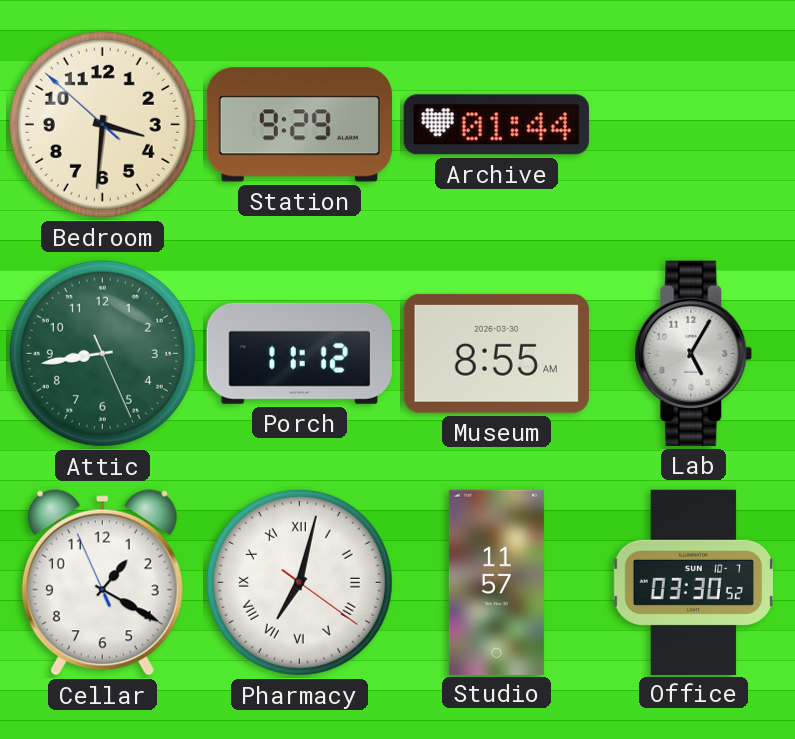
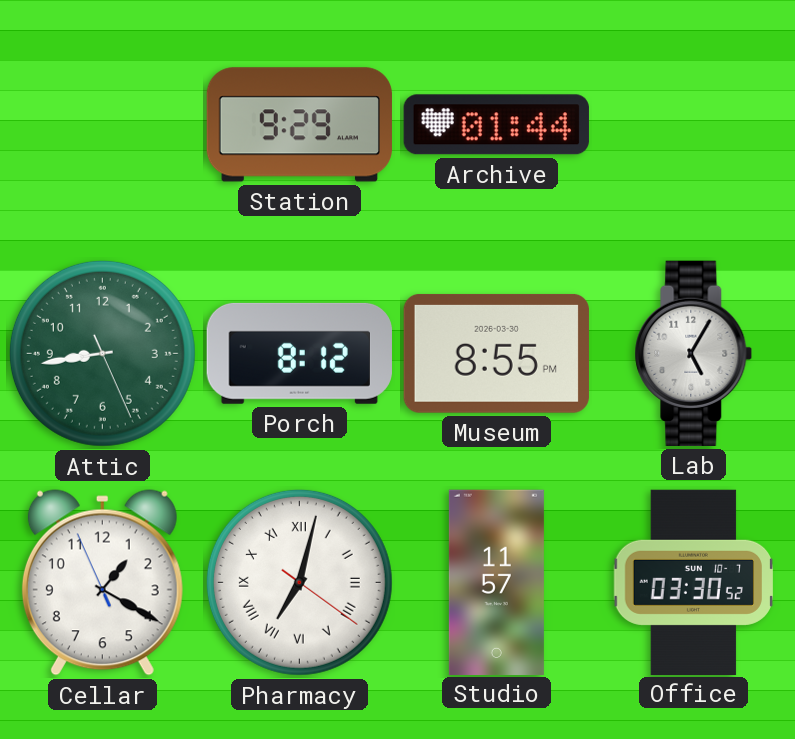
Bedroom: 3:30 -> none (102, 124)
Porch: 11:12 -> 8:12 (299, 353)
Museum: 8:55 AM -> 8:55 PM (496, 353)
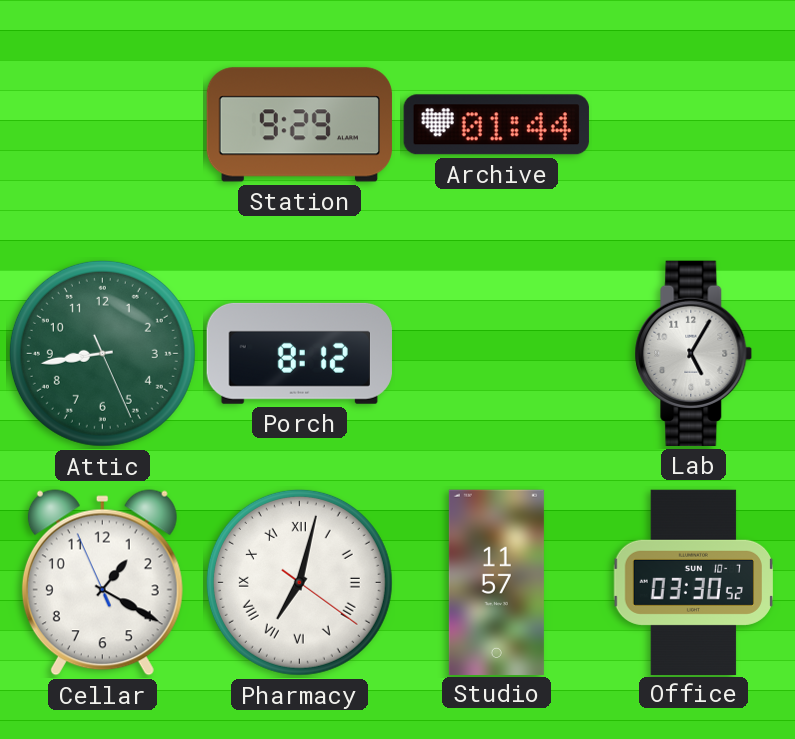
Museum: 8:55 -> none (496, 353)
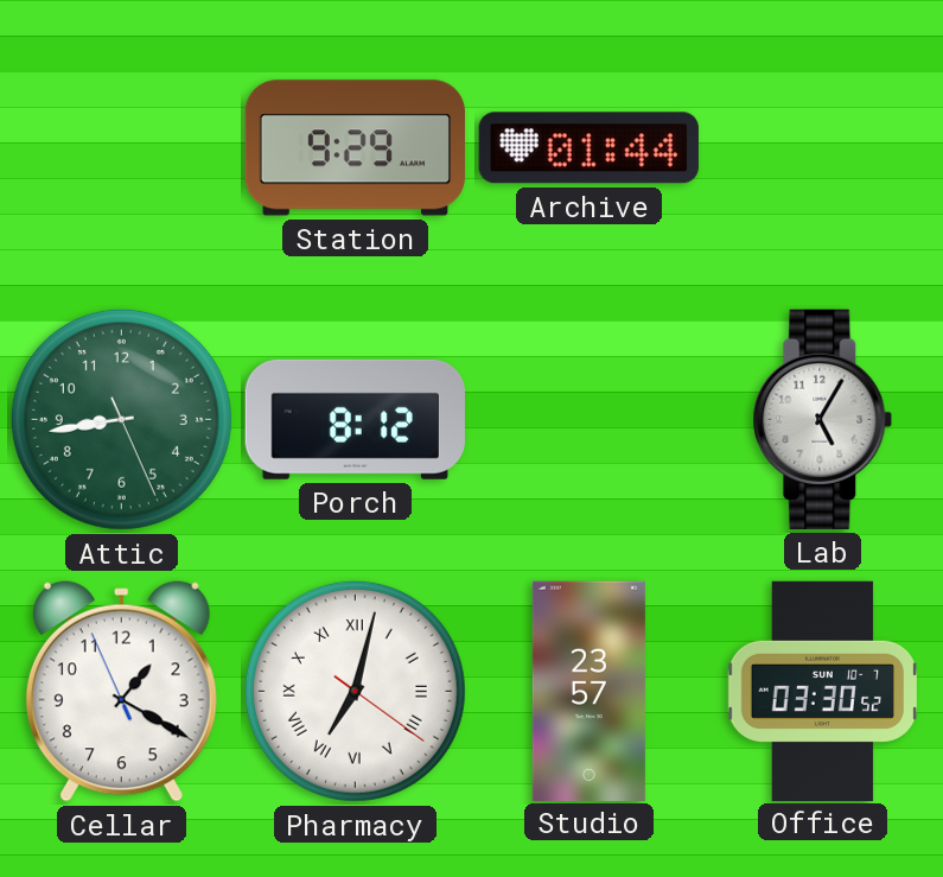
Studio: 11:57 -> 23:57 (588, 691)
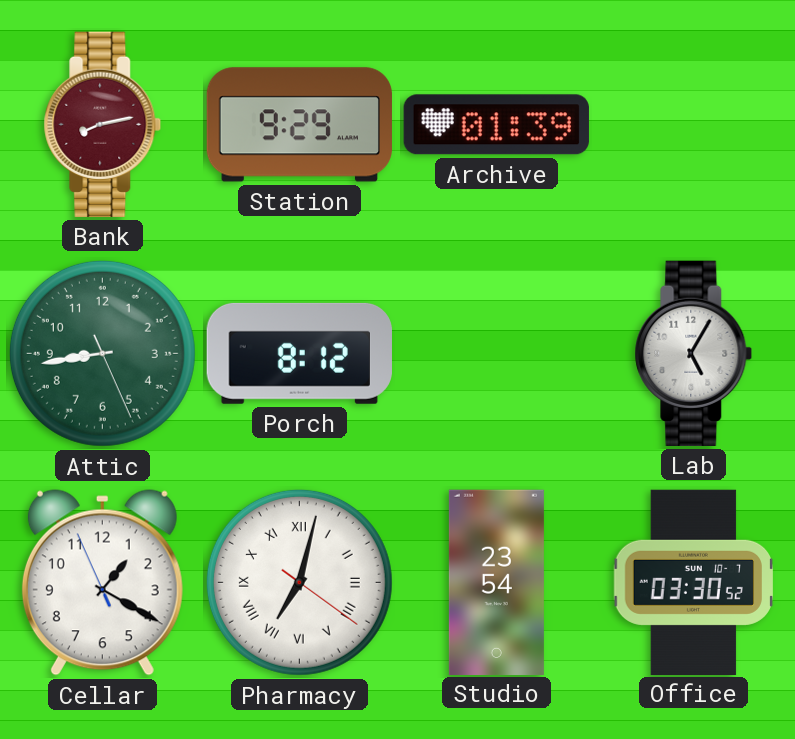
Bank: none -> 8:13 (103, 124)
Archive: 01:44 -> 01:39 (496, 125)
Studio: 23:57 -> 23:54 (496, 582)
